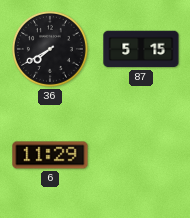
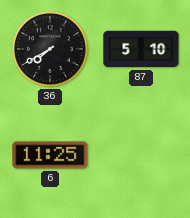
87: 5:15 -> 5:10 (141, 49)
6: 11:29 -> 11:25 (50, 155)
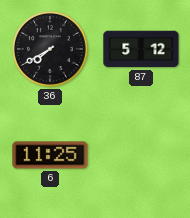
87: 5:10 -> 5:12 (141, 49)
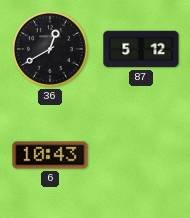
36: 7:40 -> 12:40 (50, 49)
6: 11:25 -> 10:43 (50, 155)
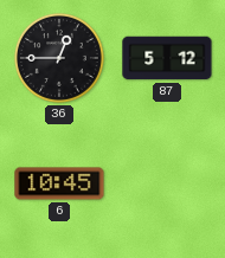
36: 12:40 -> 12:45 (59, 58)
6: 10:43 -> 10:45 (59, 183)
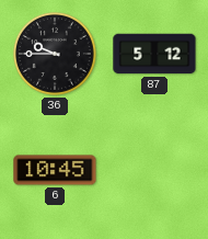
36: 12:45 -> 9:45 (55, 54)
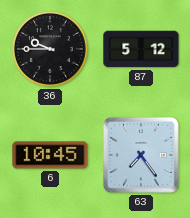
63: none -> 7:24 (141, 155)
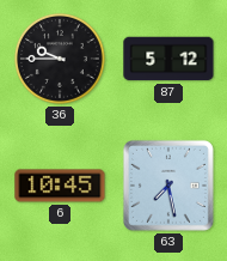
63: 7:24 -> 7:28 (168, 186)
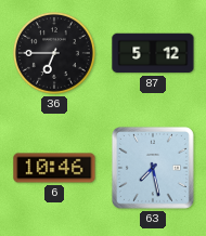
36: 9:45 -> 6:45 (54, 53)
6: 10:45 -> 10:46 (54, 168)
